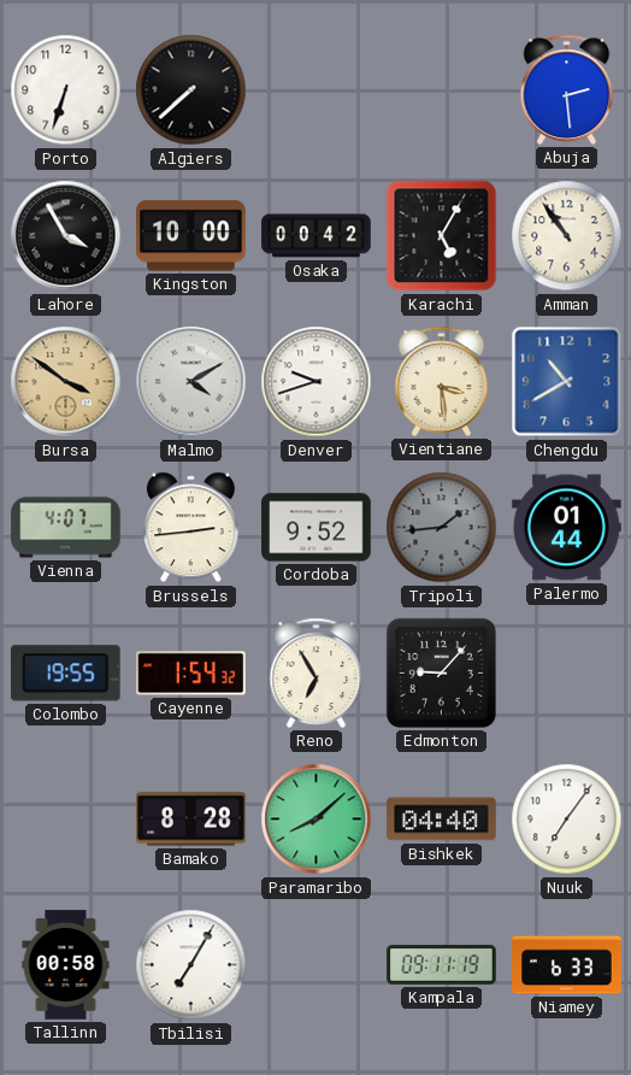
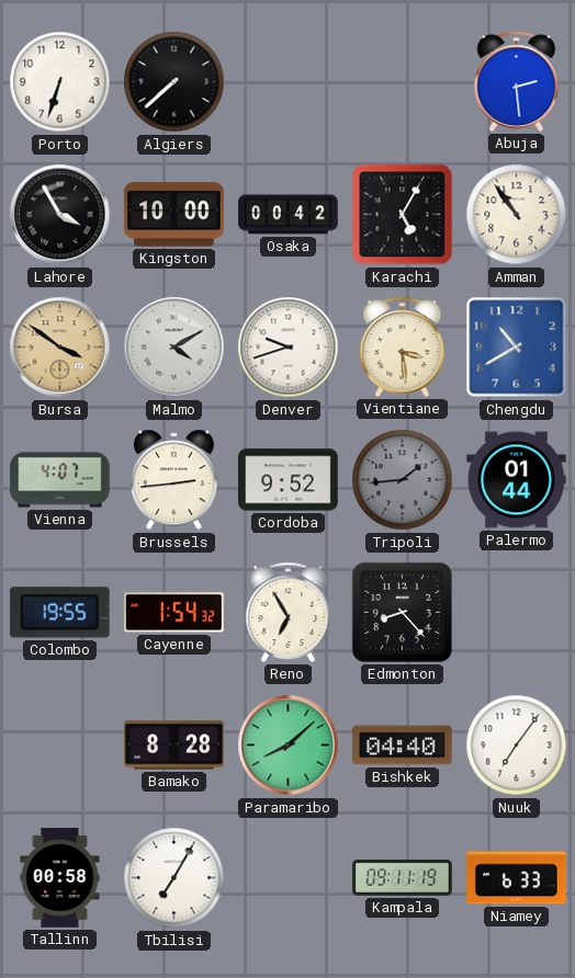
Edmonton: 9:07 -> 8:23 (402, 612)
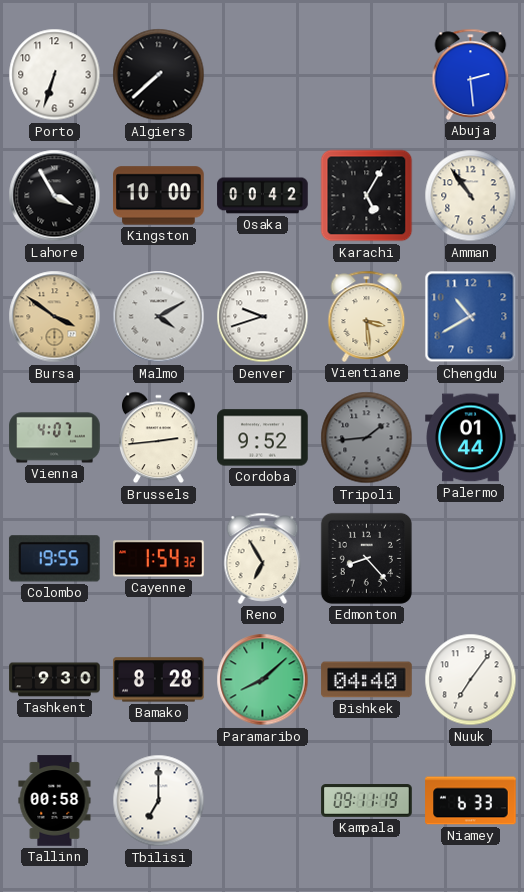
Tashkent: none -> 9:30 (55, 680)
Tbilisi: 7:05 -> 7:00 (159, 801)
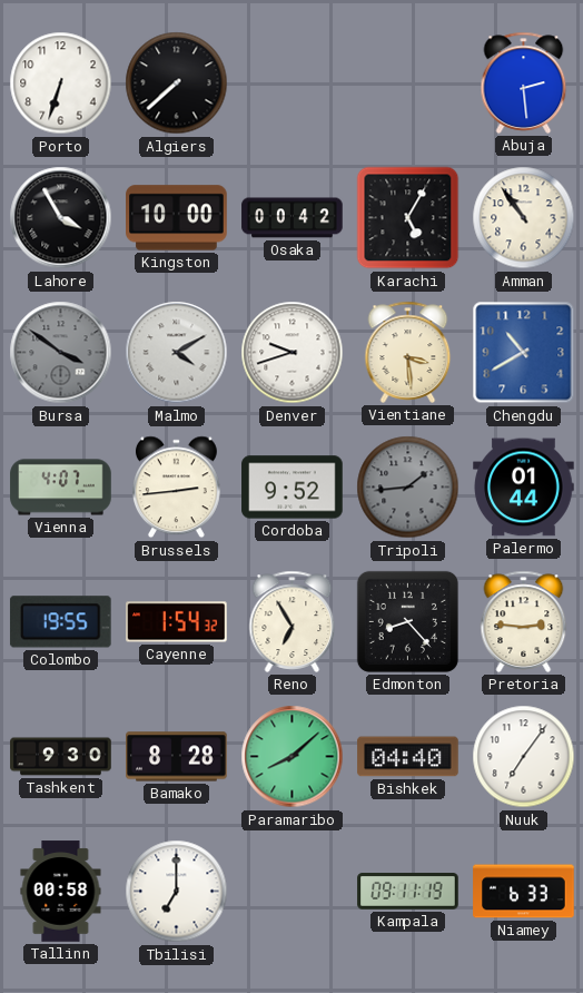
Bursa dial: champagne -> grey (61, 353)
Pretoria: none -> 2:46 (524, 621)
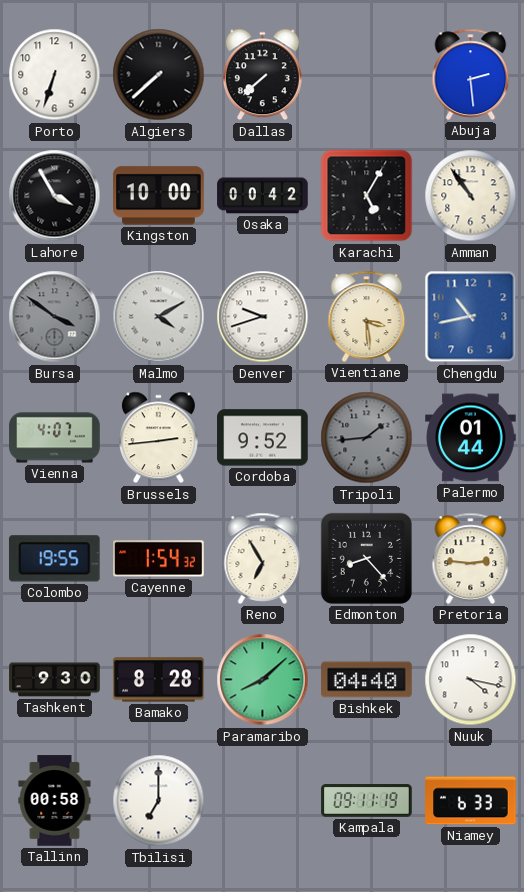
Dallas: none -> 7:38 (262, 75)
Chengdu: 10:40 -> 10:43 (471, 317)
Nuuk: 7:06 -> 4:17 (471, 680)
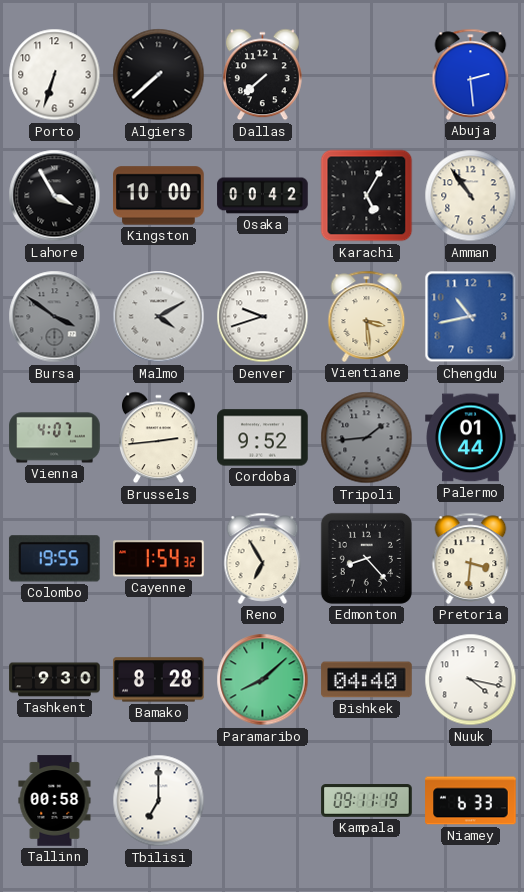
Pretoria: 2:46 -> 3:31 (471, 558)
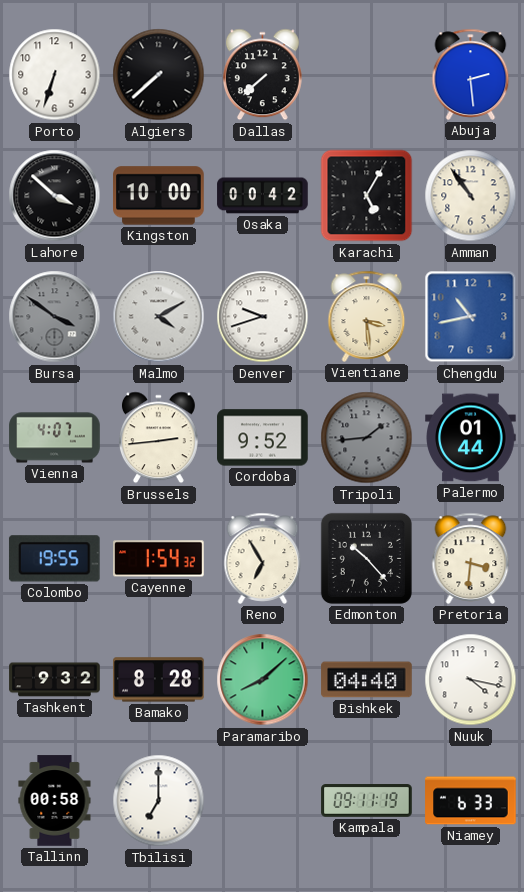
Lahore: 3:55 -> 3:52 (55, 196)
Edmonton: 8:23 -> 10:23 (366, 558)
Tashkent: 9:30 -> 9:32 (55, 680)
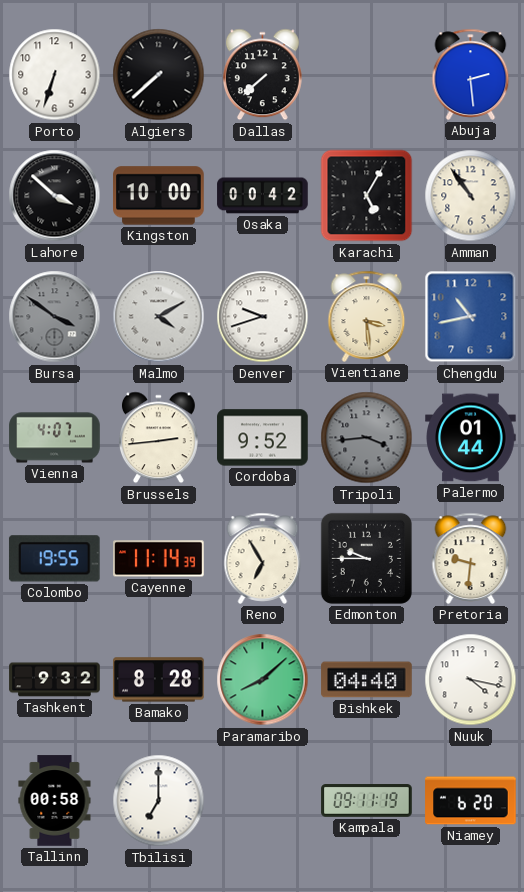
Tripoli: 1:44 -> 3:44 (367, 438)
Cayenne: 1:54 -> 11:14 (159, 559)
Edmonton: 10:23 -> 9:45 (366, 558)
Pretoria: 3:31 -> 9:31 (471, 558)
Niamey: 6:33 -> 6:20 (471, 801)
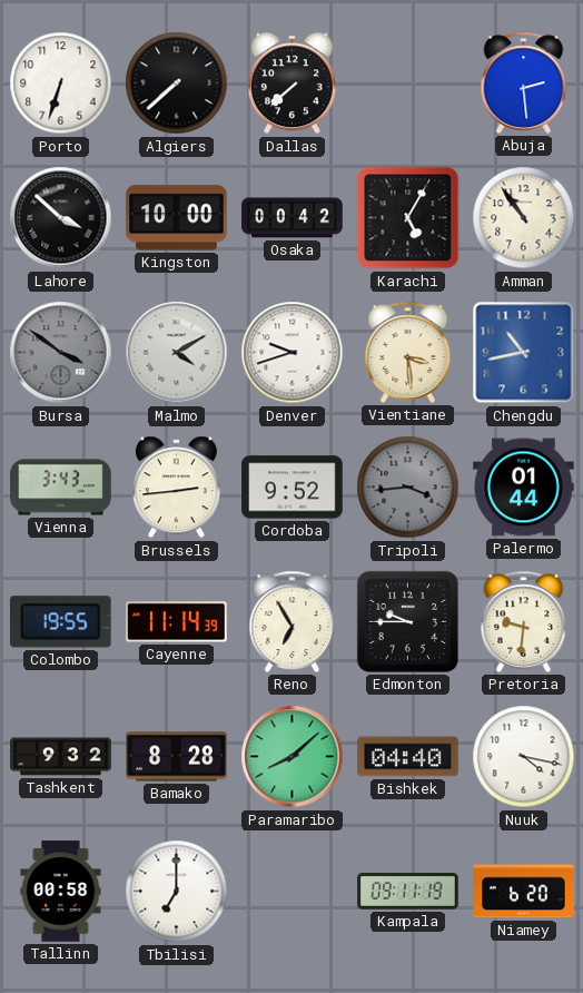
Vienna: 4:07 -> 3:43 (61, 488)
